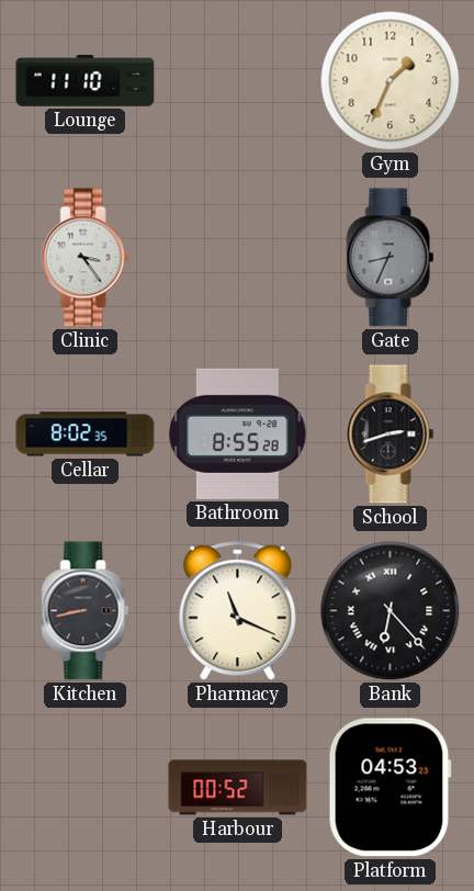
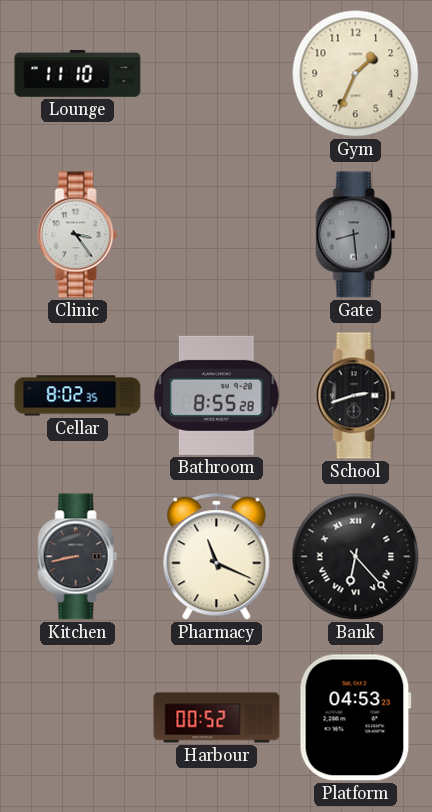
Gate: 8:34 -> 8:29 (356, 235)
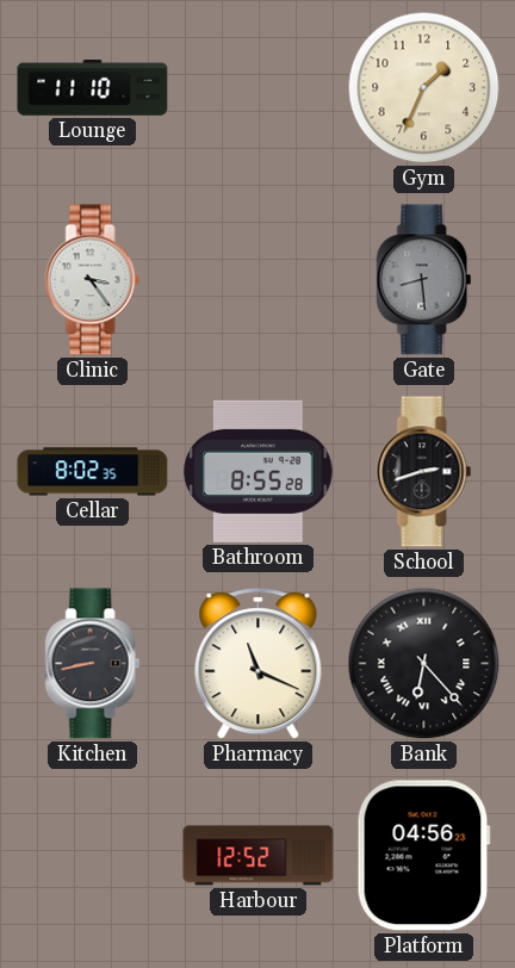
Harbour: 00:52 -> 12:52 (259, 856)
Platform: 04:53 -> 04:56 (423, 856)
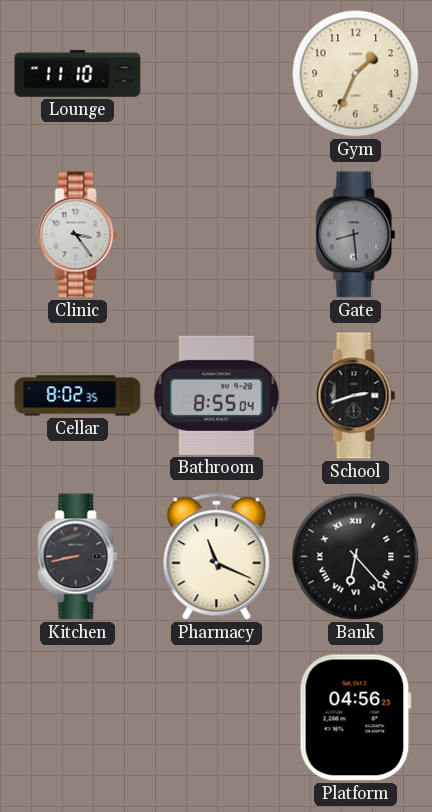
Bathroom: 8:55:28 -> 8:55:04 (217, 395)
Harbour: 12:52 -> none (259, 856)
